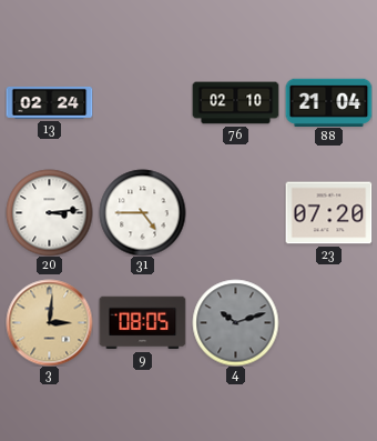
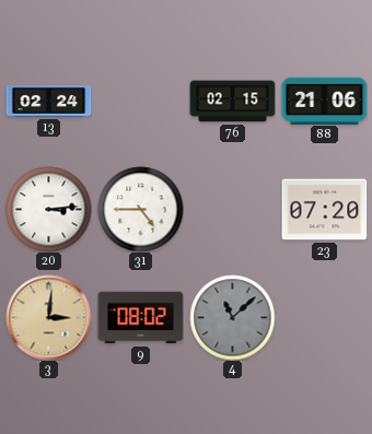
76: 02:10 -> 02:15 (232, 102)
88: 21:04 -> 21:06 (324, 101)
9: 08:05 -> 08:02 (140, 318)
4: 10:12 -> 11:08 (232, 317)
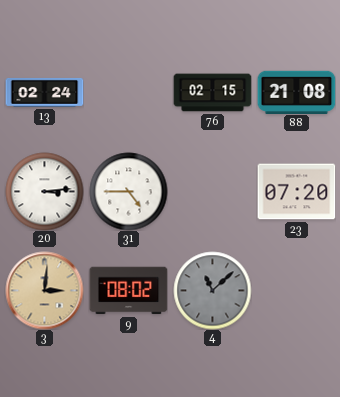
88: 21:06 -> 21:08 (296, 92)
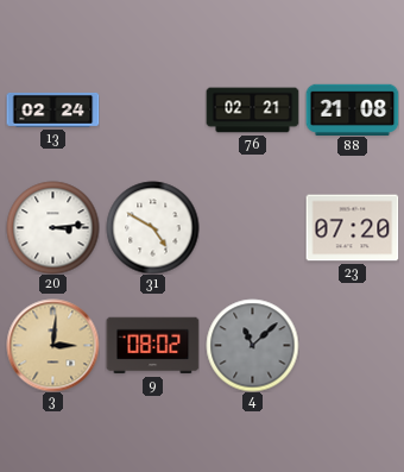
76: 02:15 -> 02:21 (252, 111)
31: 4:45 -> 4:50 (152, 227)
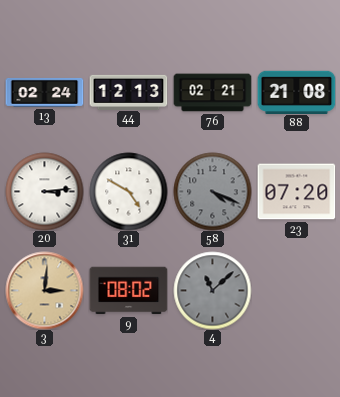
44: none -> 12:13 (128, 92)
58: none -> 4:19 (212, 191)
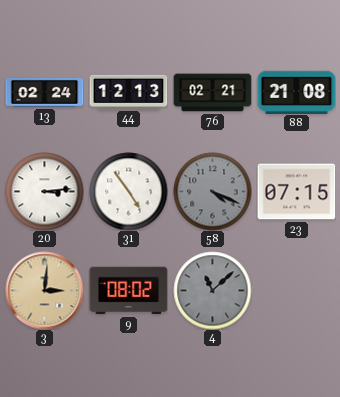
31: 4:50 -> 4:54 (128, 191)
23: 07:20 -> 07:15 (296, 192)
